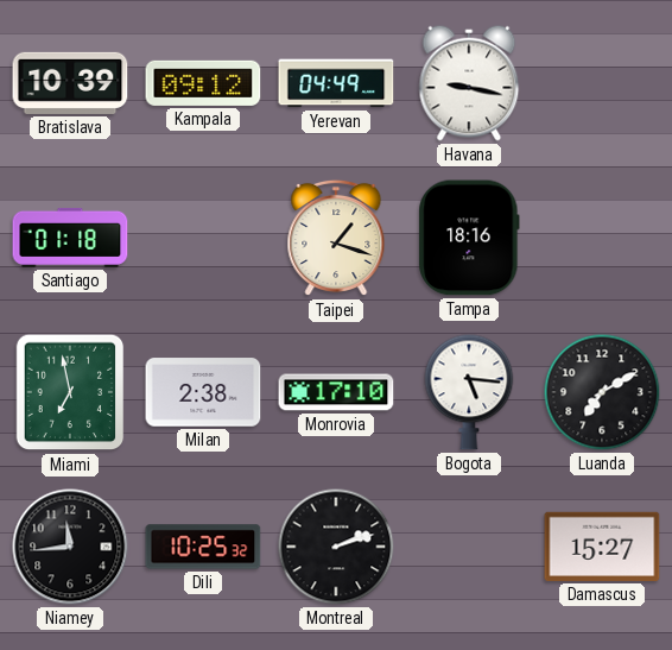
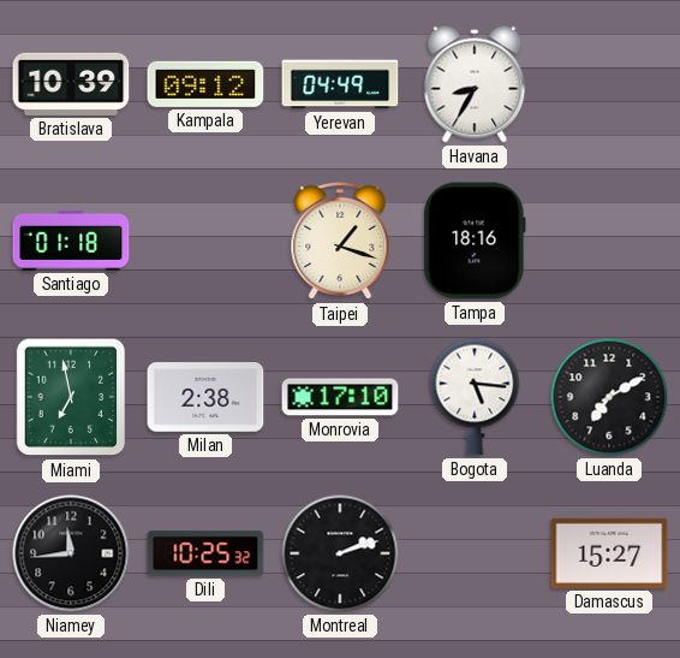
Havana: 9:17 -> 8:35 (475, 84)
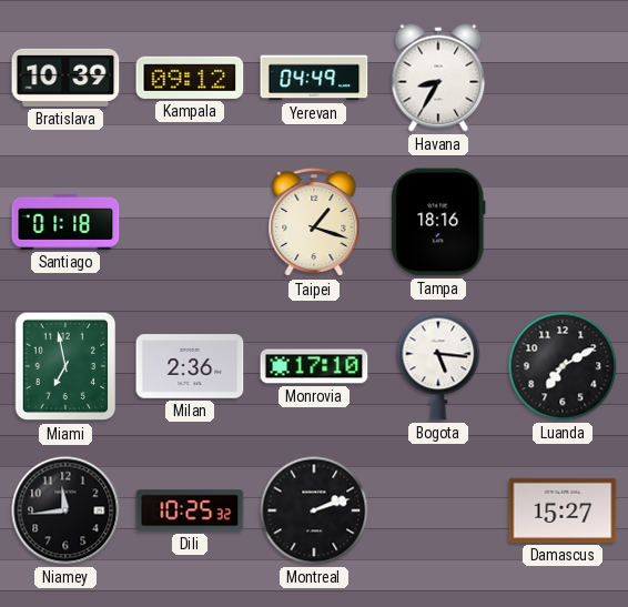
Milan: 2:38 -> 2:36 (190, 366)
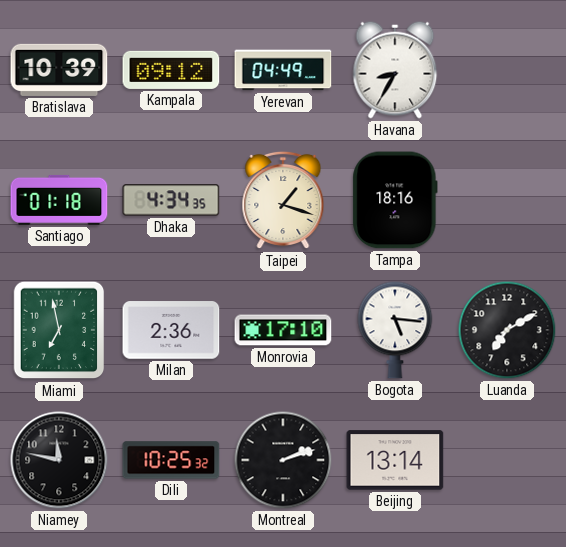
Dhaka: none -> 4:34 (171, 200)
Niamey: 11:44 -> 11:47 (59, 460)
Beijing: none -> 13:14 (395, 460)
Damascus: 15:27 -> none (563, 510)
